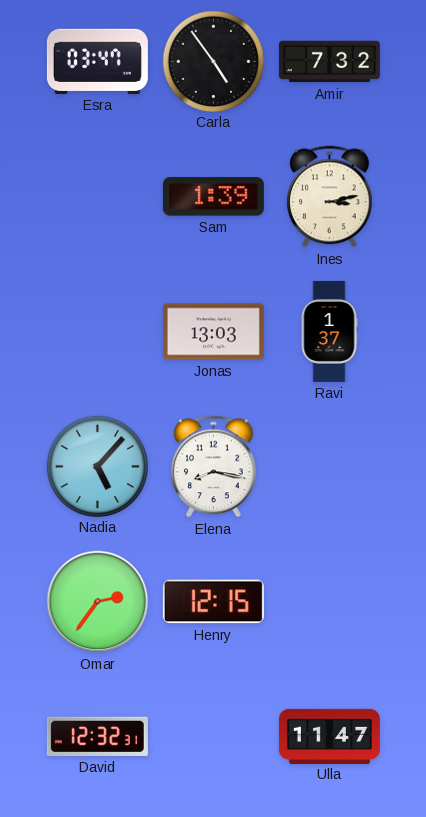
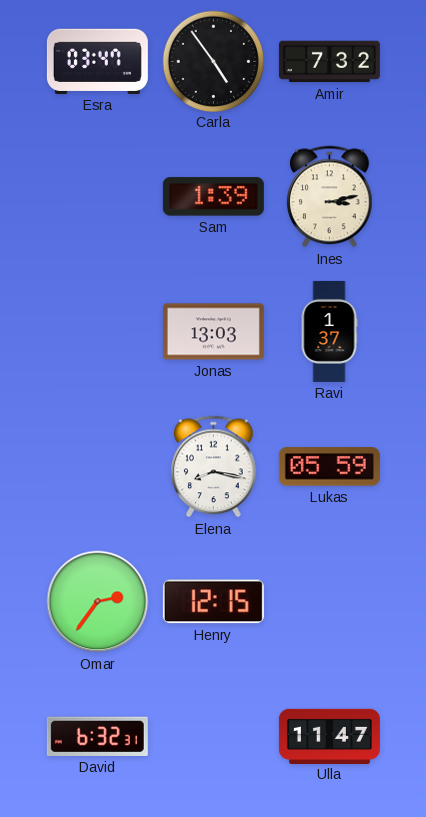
Nadia: 5:07 -> none (97, 466)
Lukas: none -> 05:59 (329, 467)
David: 12:32 -> 6:32 (97, 736)
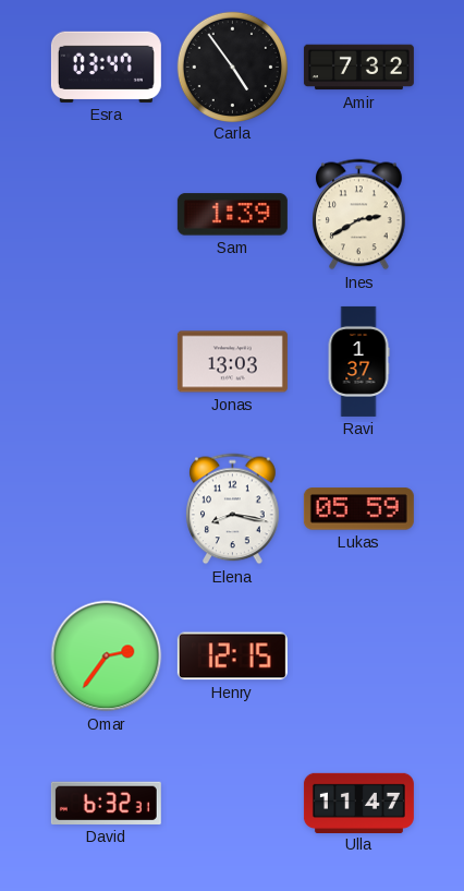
Ines: 3:13 -> 2:40 (359, 215)
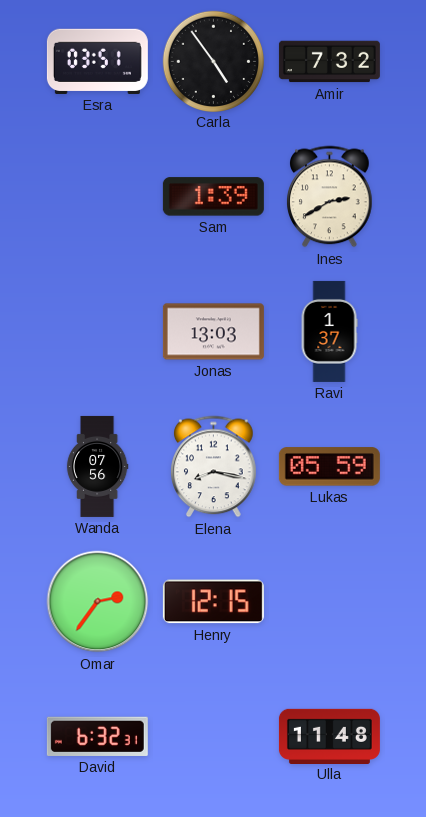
Esra: 03:47 -> 03:51 (97, 61)
Wanda: none -> 07:56 (97, 466)
Ulla: 11:47 -> 11:48 (329, 736)
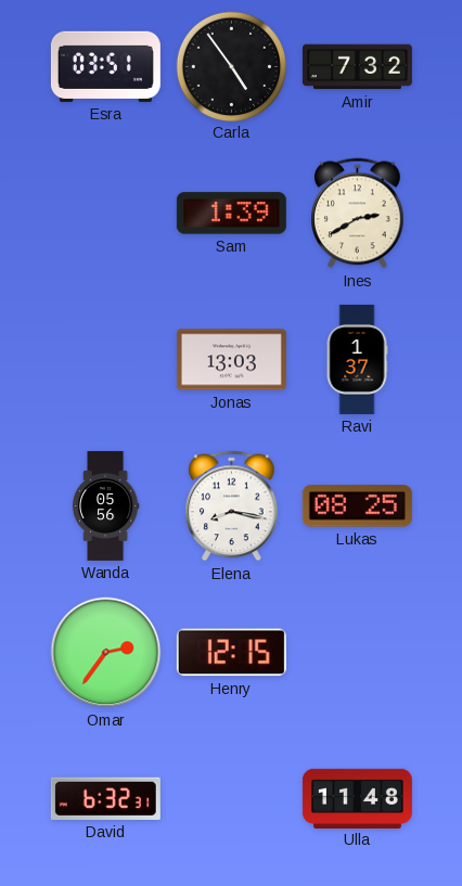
Wanda: 07:56 -> 05:56 (105, 505)
Lukas: 05:59 -> 08:25 (357, 506)
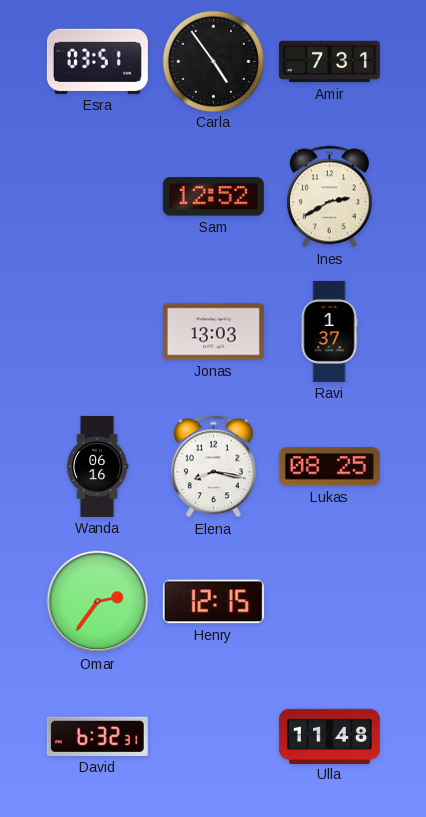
Amir: 7:32 -> 7:31 (329, 62)
Sam: 1:39 -> 12:52 (213, 197)
Wanda: 05:56 -> 06:16 (97, 466)
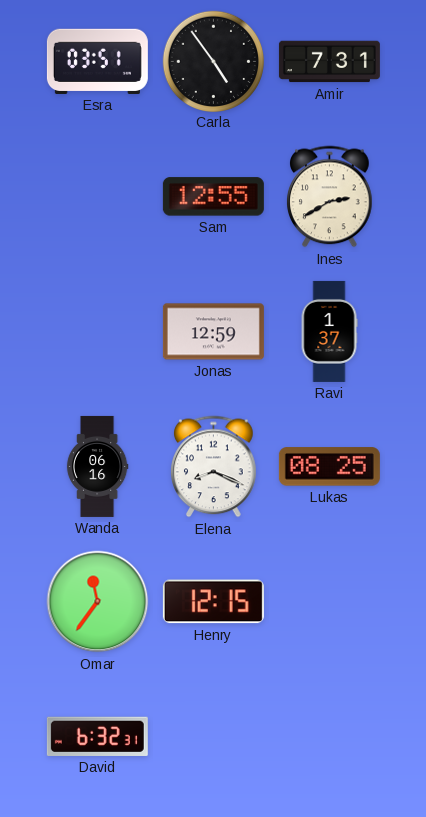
Sam: 12:52 -> 12:55 (213, 197)
Jonas: 13:03 -> 12:59 (213, 332)
Elena: 8:17 -> 8:19 (214, 467)
Omar: 2:36 -> 11:36 (98, 602)
Ulla: 11:48 -> none (329, 736)
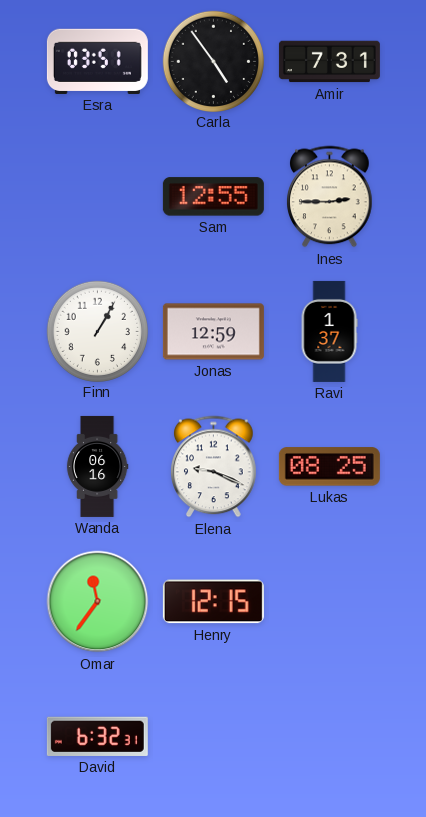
Ines: 2:40 -> 2:45 (330, 197)
Finn: none -> 1:05 (97, 331)
Elena: 8:19 -> 9:19 (214, 467)
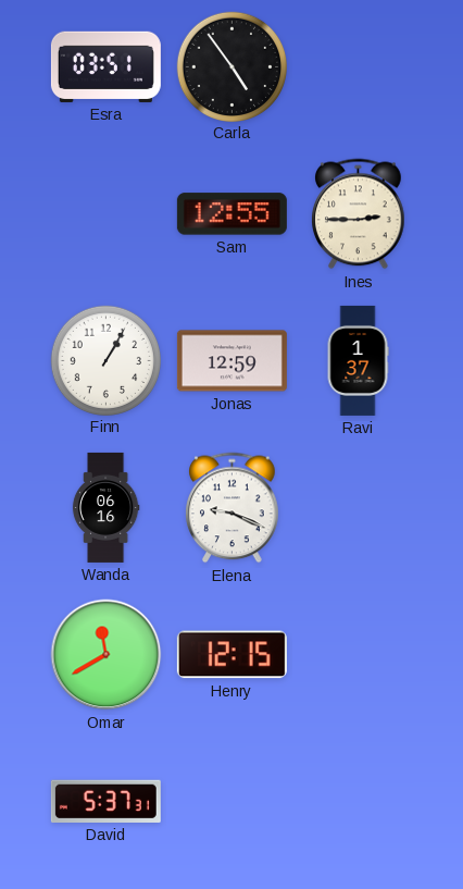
Amir: 7:31 -> none (329, 62)
Lukas: 08:25 -> none (329, 467)
Omar: 11:36 -> 11:40 (107, 655)
David: 6:32 -> 5:37 (105, 801)
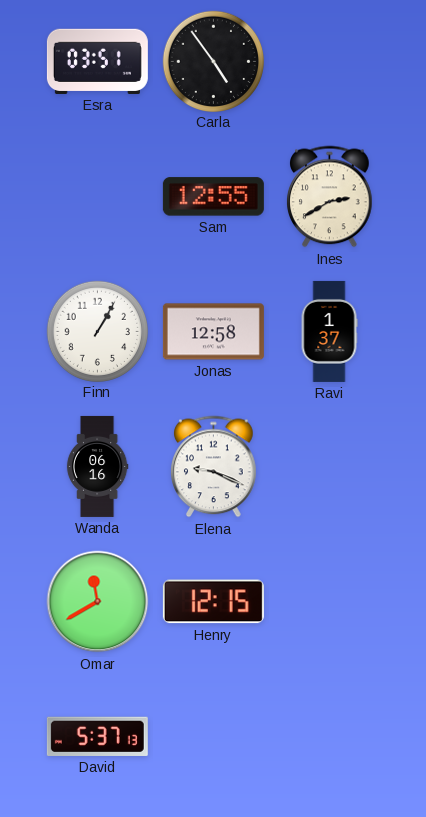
Ines: 2:45 -> 2:40 (330, 197)
Jonas: 12:59 -> 12:58 (213, 332)
David: 5:37:31 -> 5:37:13 (97, 736)
